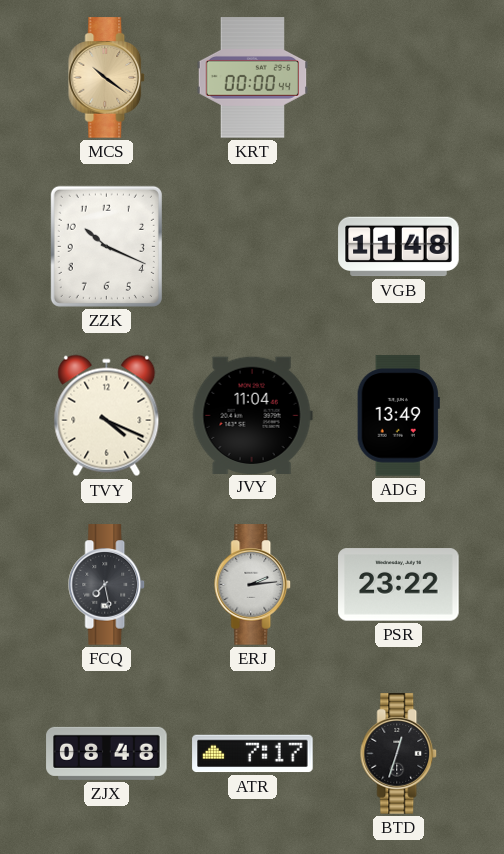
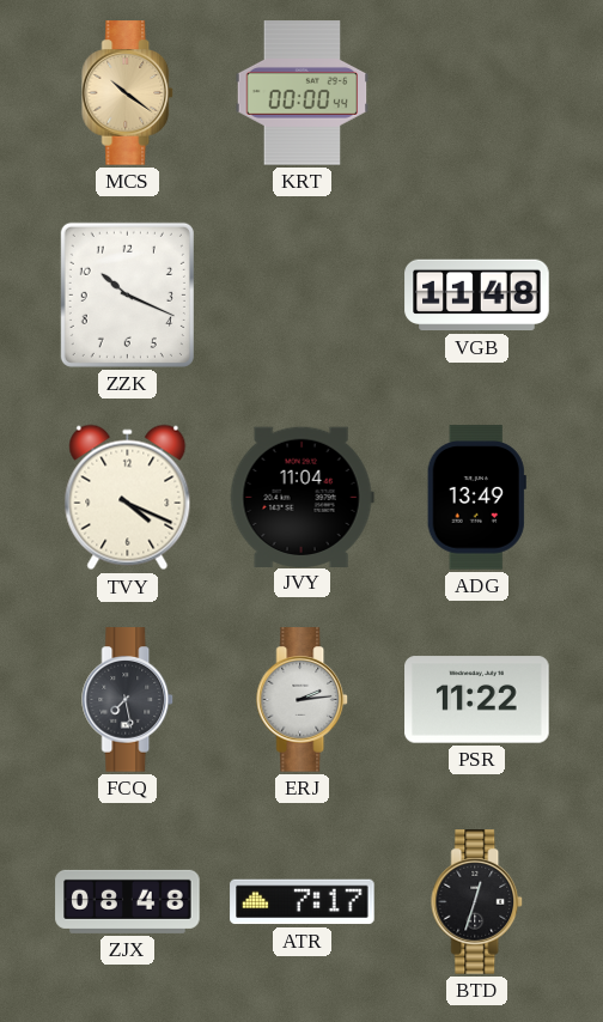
PSR: 23:22 -> 11:22 (477, 700)
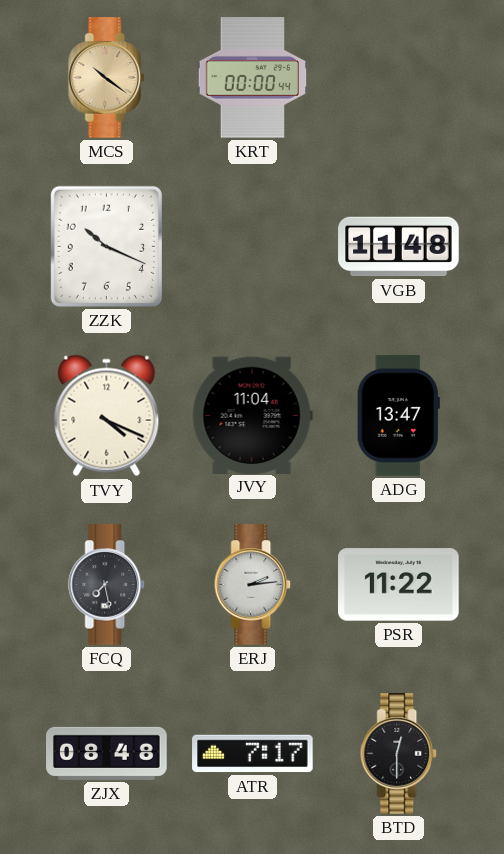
ADG: 13:49 -> 13:47 (398, 416)
BTD: 12:33 -> 12:30 (399, 754)
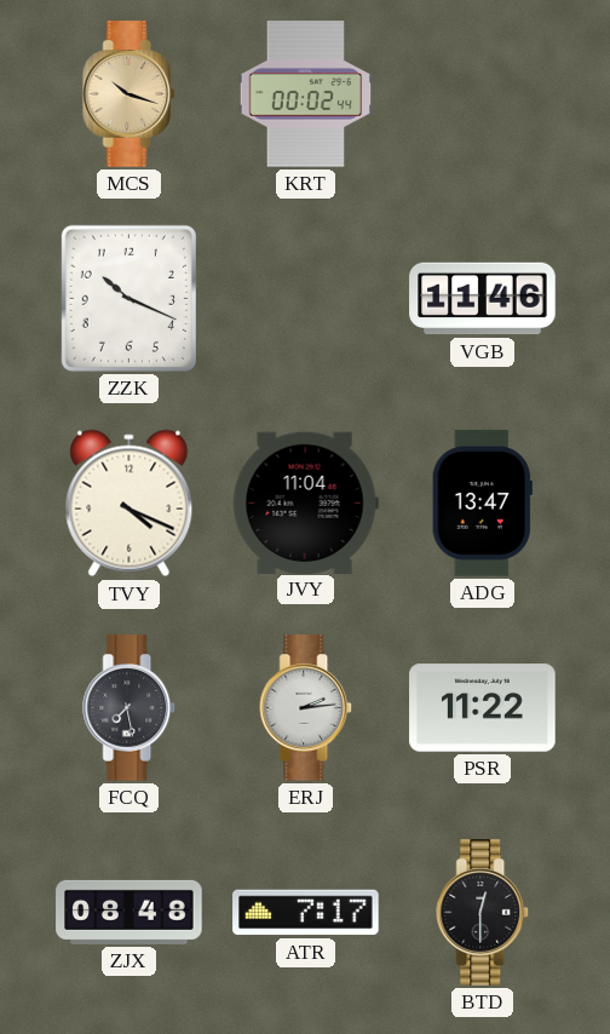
MCS: 10:21 -> 10:18 (130, 94)
KRT: 00:00 -> 00:02 (306, 94)
VGB: 11:48 -> 11:46 (483, 299)
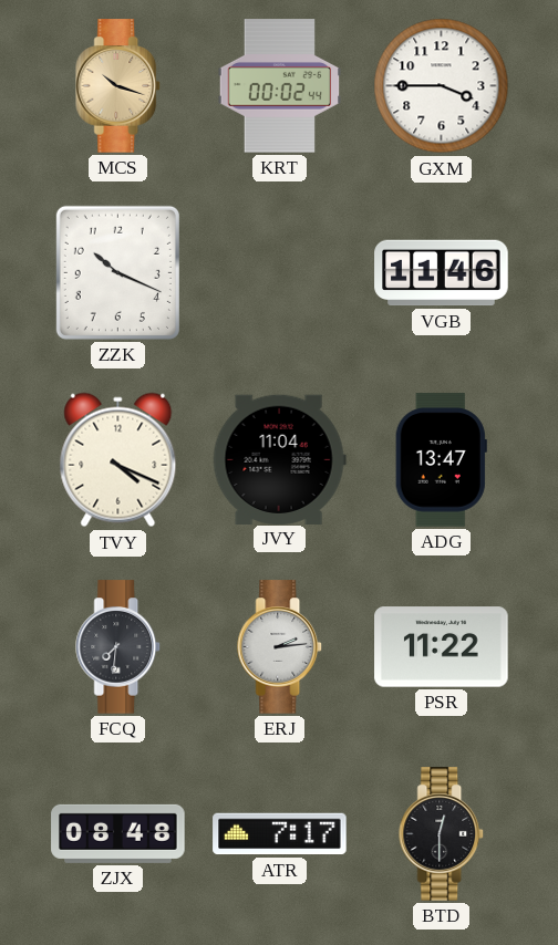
GXM: none -> 3:45 (442, 86)
FCQ: 7:28 -> 7:31 (118, 647)
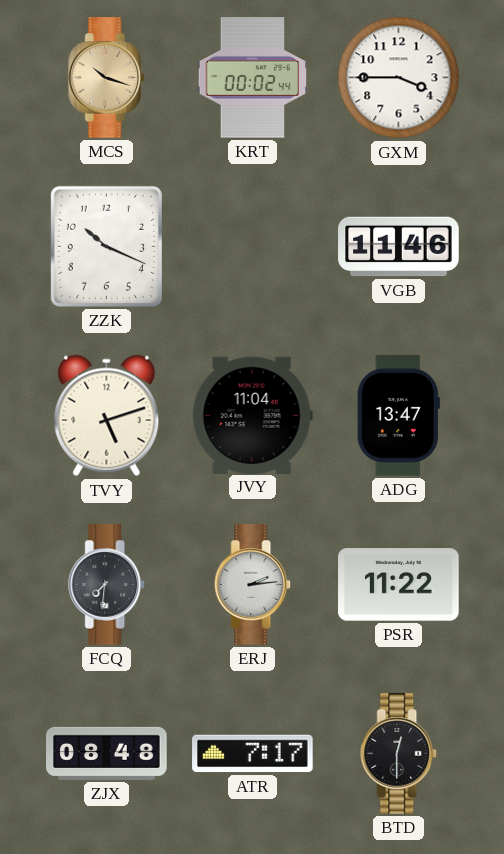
TVY: 4:19 -> 5:12 (107, 416)
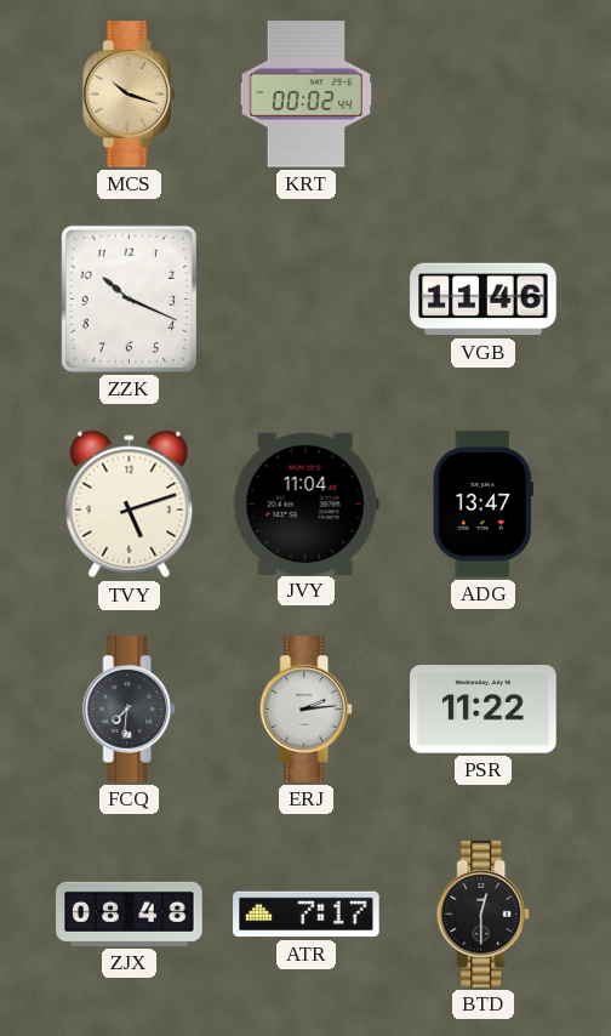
GXM: 3:45 -> none (399, 78)
